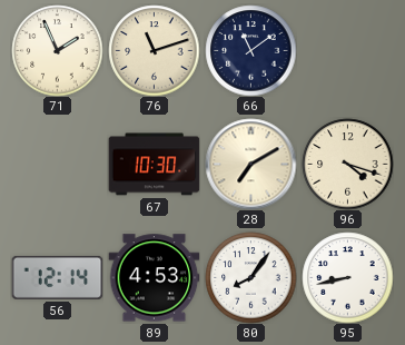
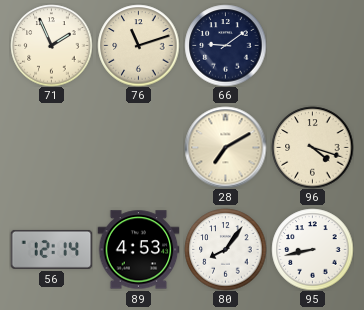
66: 11:09 -> 9:09 (225, 45)
67: 10:30 -> none (154, 165)
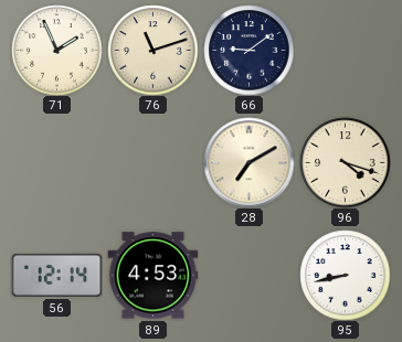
80: 8:06 -> none (225, 249)
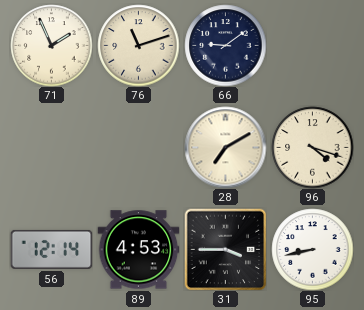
31: none -> 3:45 (225, 249)
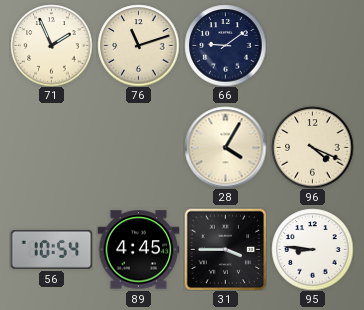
28: 7:10 -> 4:05 (225, 147)
96: 4:18 -> 4:19 (312, 147)
56: 12:14 -> 10:54 (51, 249)
89: 4:53 -> 4:45 (138, 250)
95: 8:43 -> 8:46 (312, 249)
